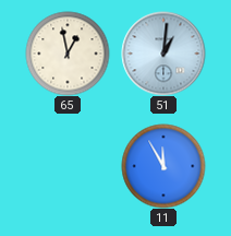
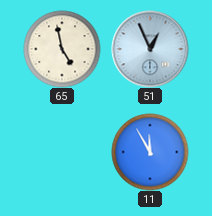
65: 12:58 -> 4:58 (62, 49)
51: 1:01 -> 12:56 (150, 49)
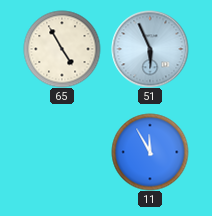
65: 4:58 -> 4:55 (62, 49)
51: 12:56 -> 5:56 (150, 49)
